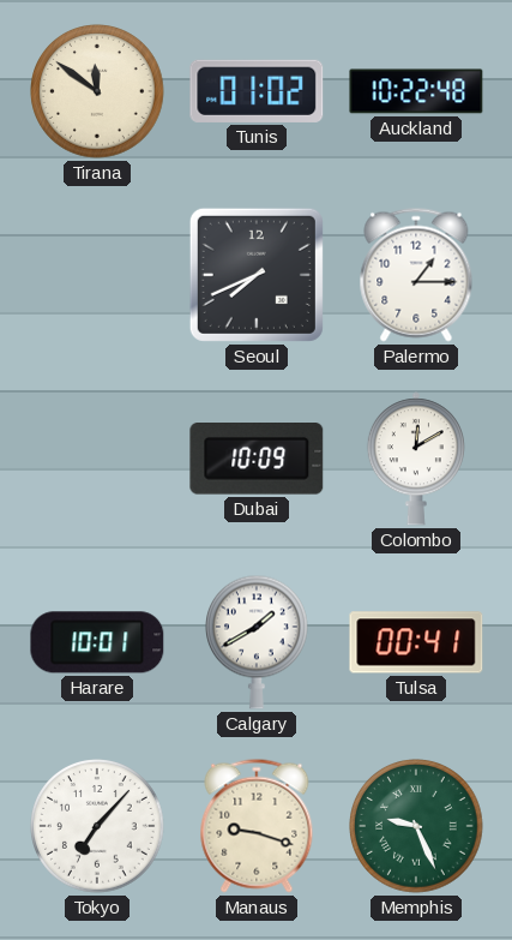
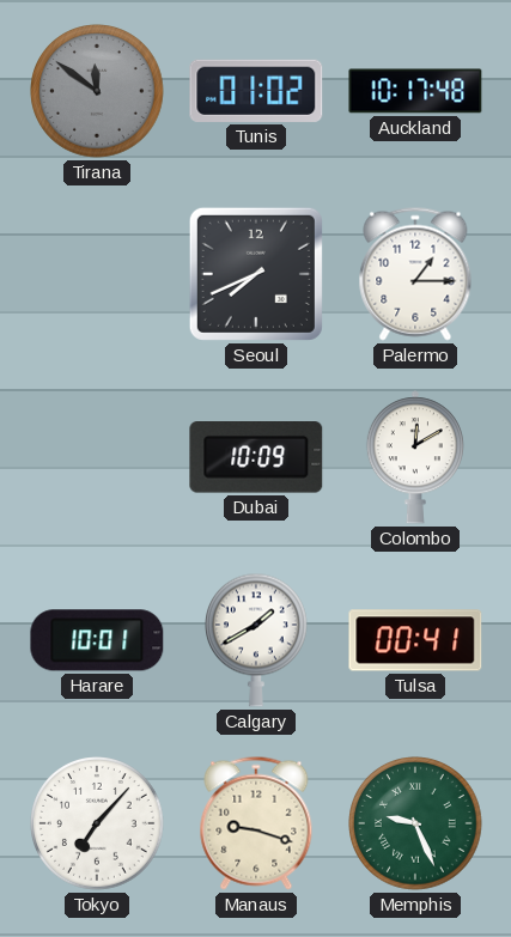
Tirana dial: cream -> grey (97, 91)
Auckland: 10:22 -> 10:17 (415, 91)
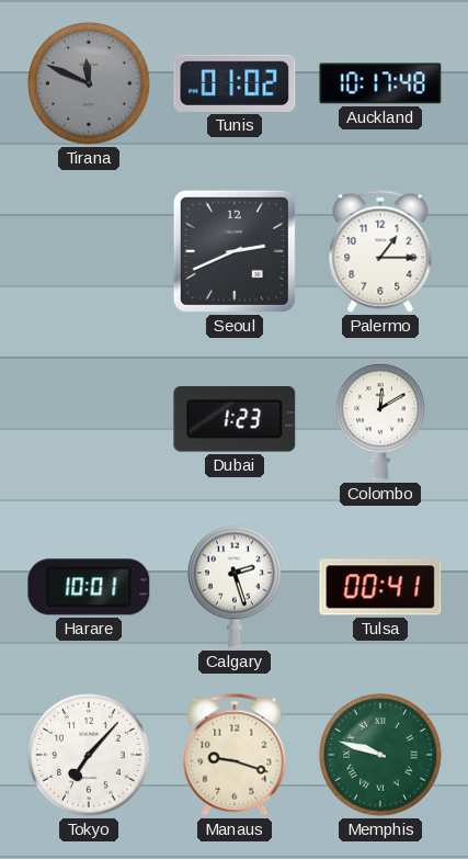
Tirana: 11:51 -> 11:49 (89, 83)
Seoul: 7:41 -> 2:41 (235, 251)
Dubai: 10:09 -> 1:23 (235, 419)
Calgary: 1:40 -> 2:27 (236, 587)
Memphis: 9:26 -> 9:48 (380, 755)
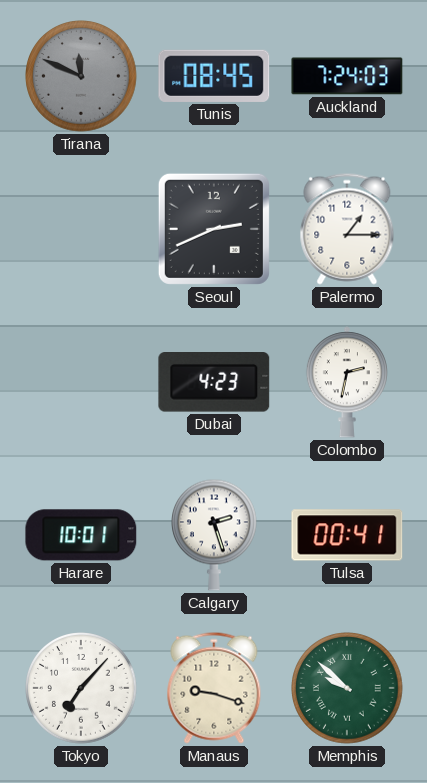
Tunis: 01:02 -> 08:45 (214, 76)
Auckland: 10:17 -> 7:24 (347, 76)
Dubai: 1:23 -> 4:23 (214, 382)
Colombo: 12:10 -> 2:32 (347, 382)
Memphis: 9:48 -> 9:52 (347, 688)
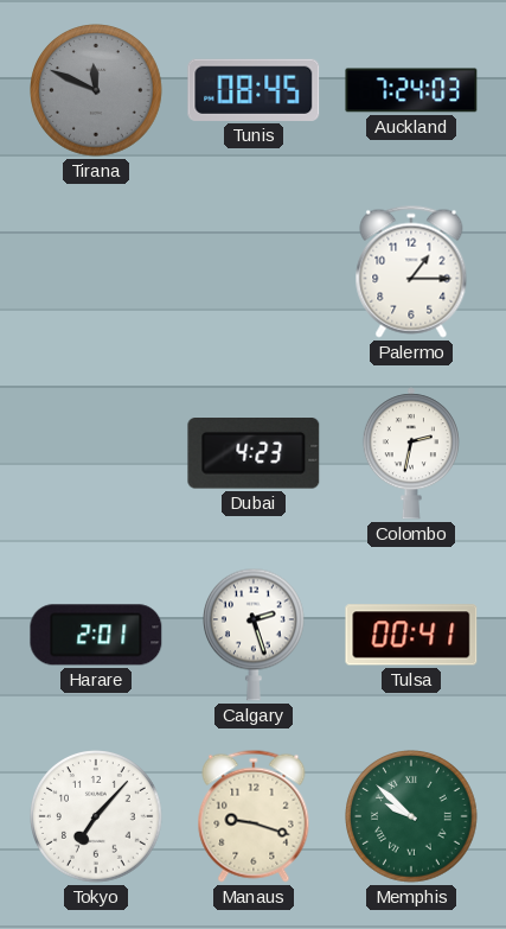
Seoul: 2:41 -> none (214, 229)
Harare: 10:01 -> 2:01 (96, 635)
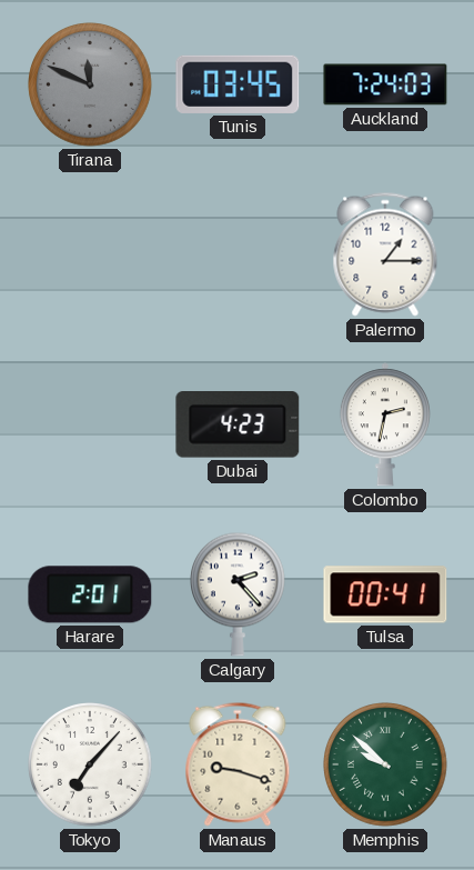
Tunis: 08:45 -> 03:45 (238, 84)
Calgary: 2:27 -> 2:23 (239, 594)
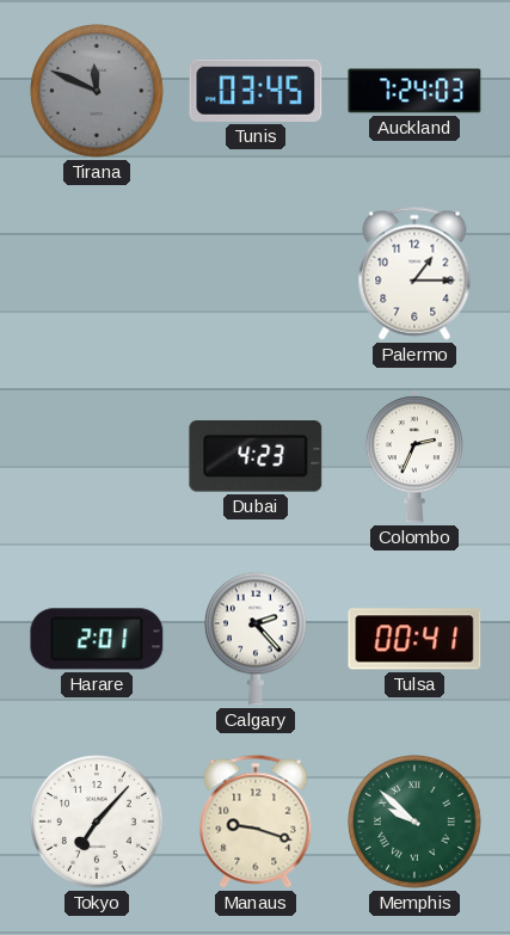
Colombo: 2:32 -> 2:34 (414, 456)
